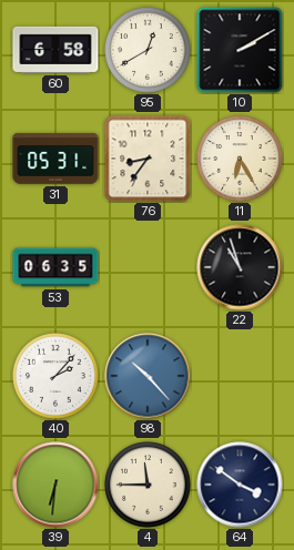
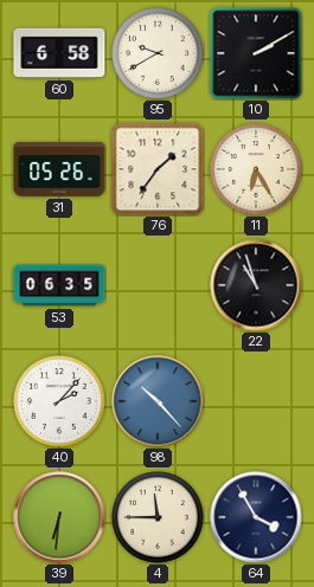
95: 12:40 -> 9:40 (158, 53)
31: 05:31 -> 05:26 (59, 169)
76: 8:36 -> 1:36 (158, 169)
64: 3:51 -> 3:55 (256, 517)
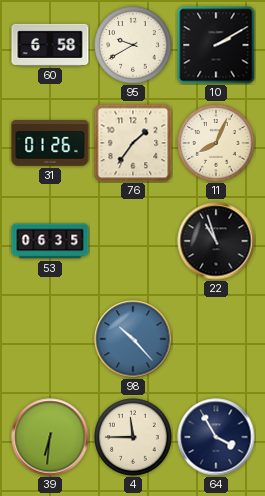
31: 05:26 -> 01:26 (50, 143)
11: 6:25 -> 8:04 (216, 143)
40: 2:07 -> none (59, 401)
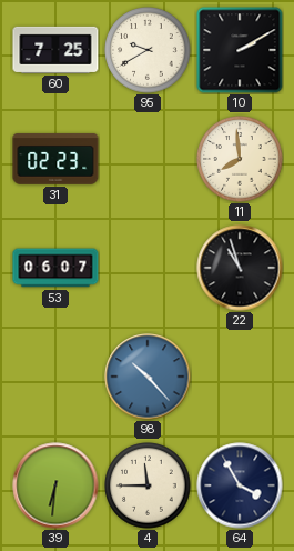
60: 6:58 -> 7:25 (55, 50)
31: 01:26 -> 02:23 (55, 159)
76: 1:36 -> none (133, 143)
11: 8:04 -> 7:59 (240, 159)
53: 06:35 -> 06:07 (55, 268)
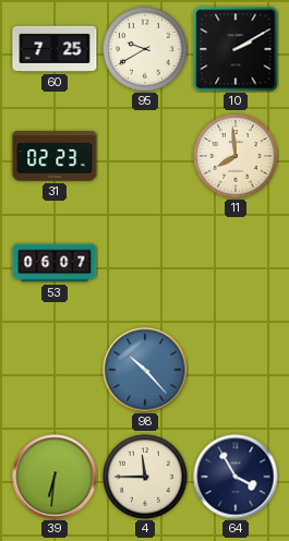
22: 10:57 -> none (240, 268)
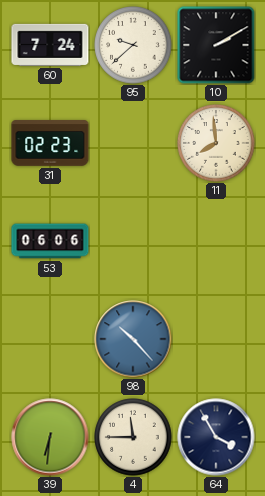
60: 7:25 -> 7:24 (50, 45)
95: 9:40 -> 9:38 (133, 45)
53: 06:07 -> 06:06 (50, 241)
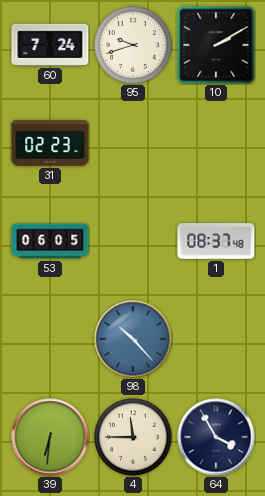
95: 9:38 -> 9:42 (133, 45)
11: 7:59 -> none (216, 143)
53: 06:06 -> 06:05 (50, 241)
1: none -> 08:37 (216, 241)
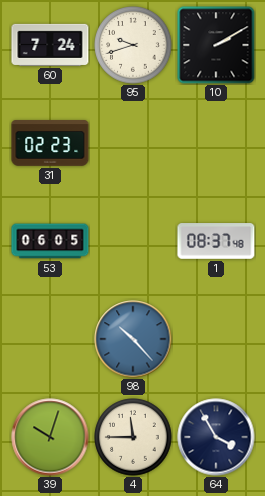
39: 6:31 -> 10:03 (50, 437)
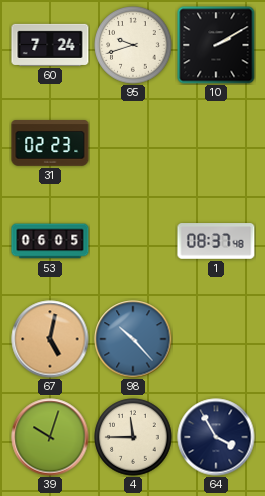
67: none -> 5:02 (50, 339)
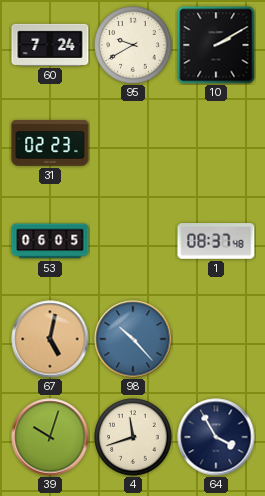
95: 9:42 -> 9:40 (133, 45)
4: 11:45 -> 11:42 (133, 437)
